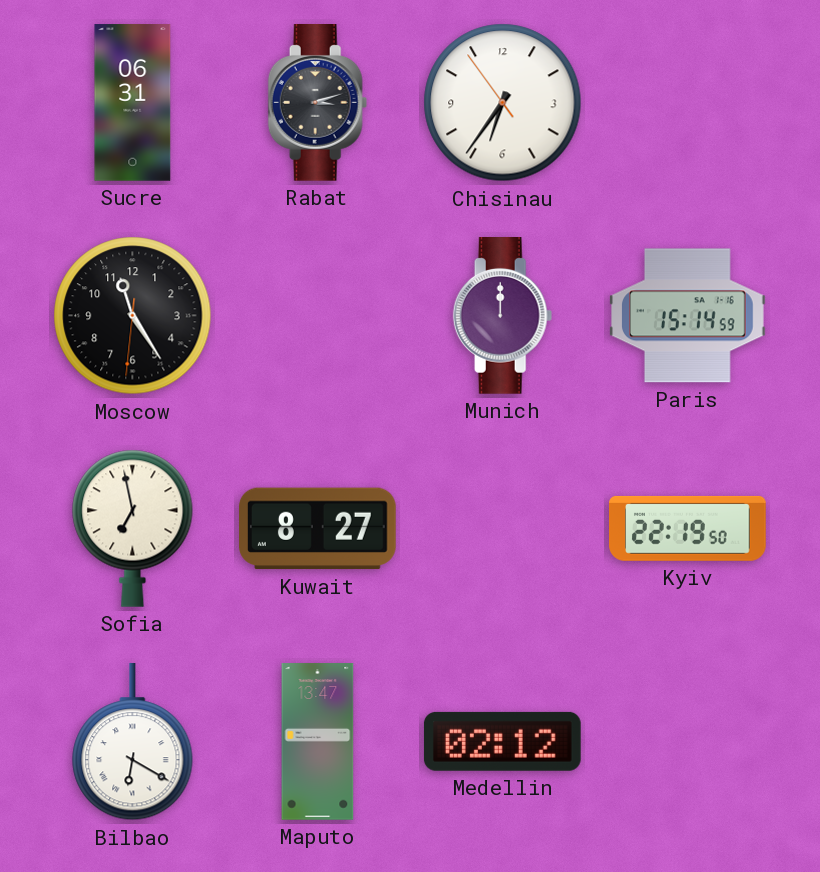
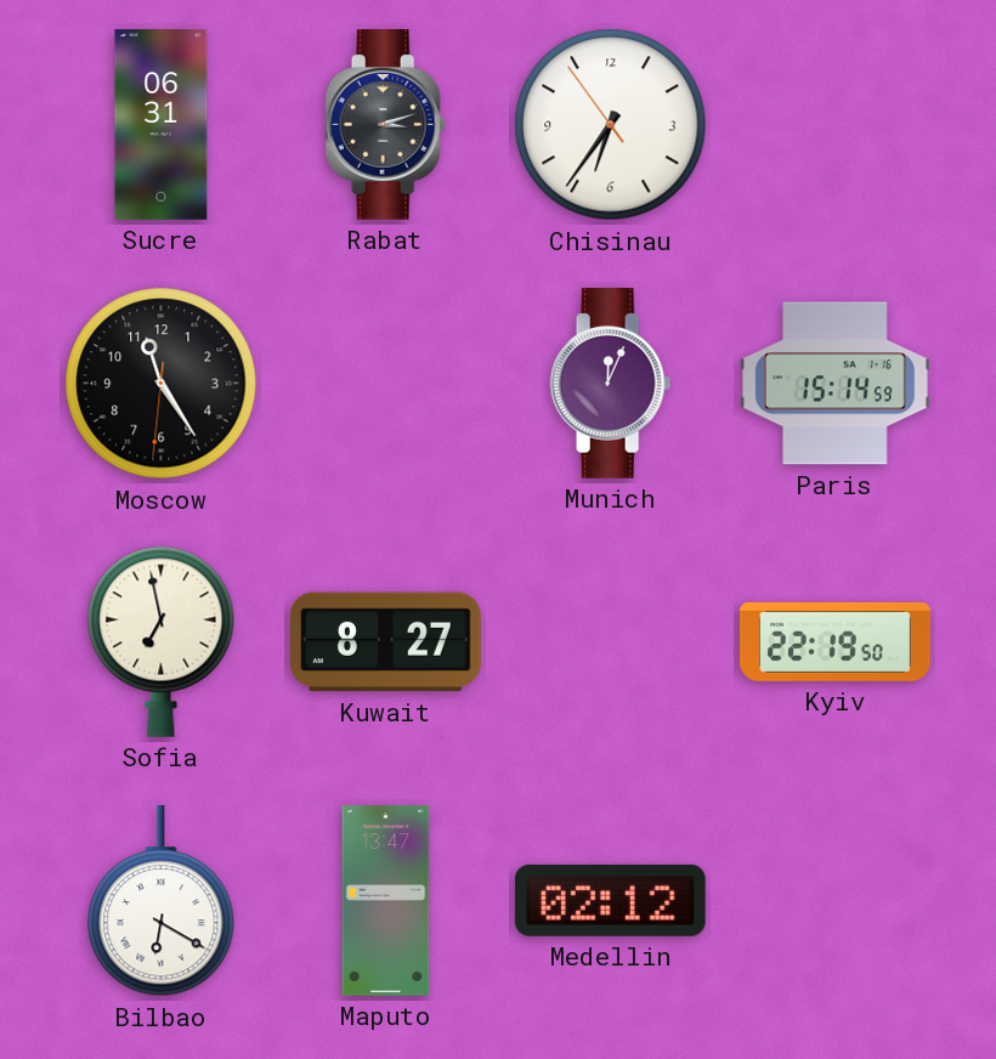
Munich: 12:00 -> 12:04 (611, 384)
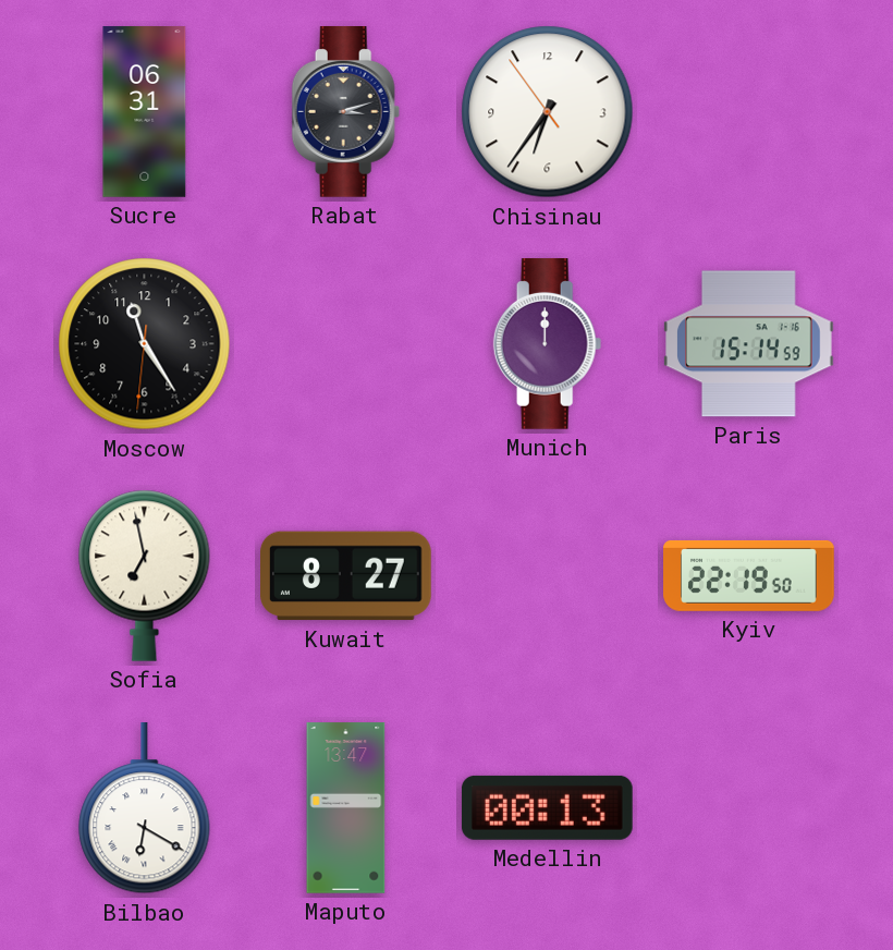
Munich: 12:04 -> 12:00 (548, 344)
Medellin: 02:12 -> 00:13 (547, 807)
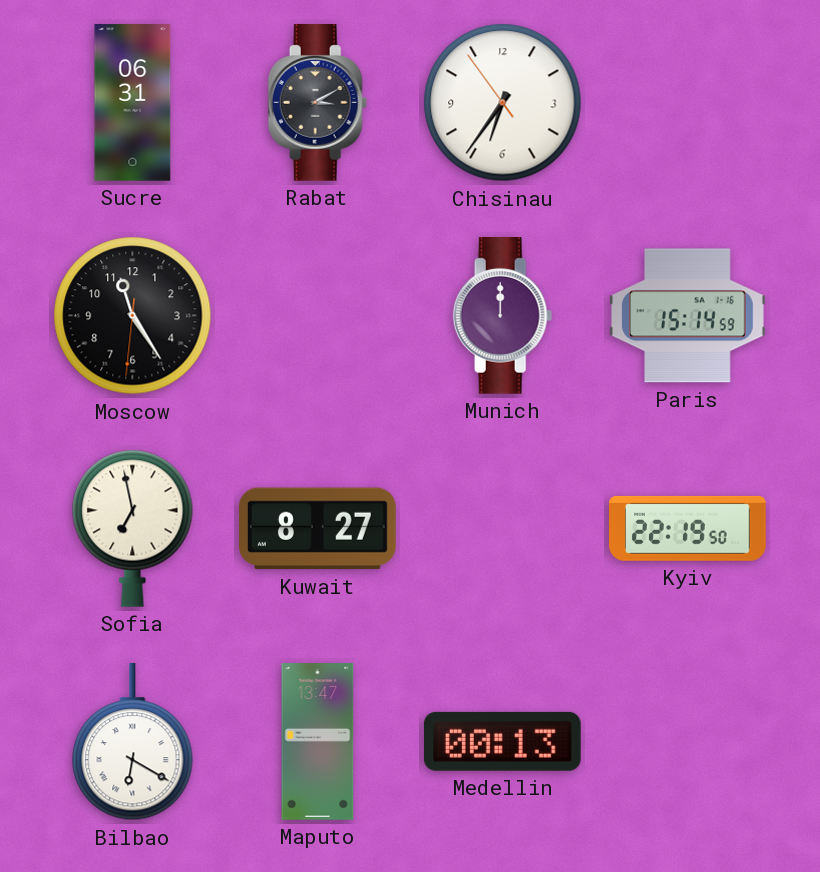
Rabat: 3:12 -> 3:10 (318, 103)
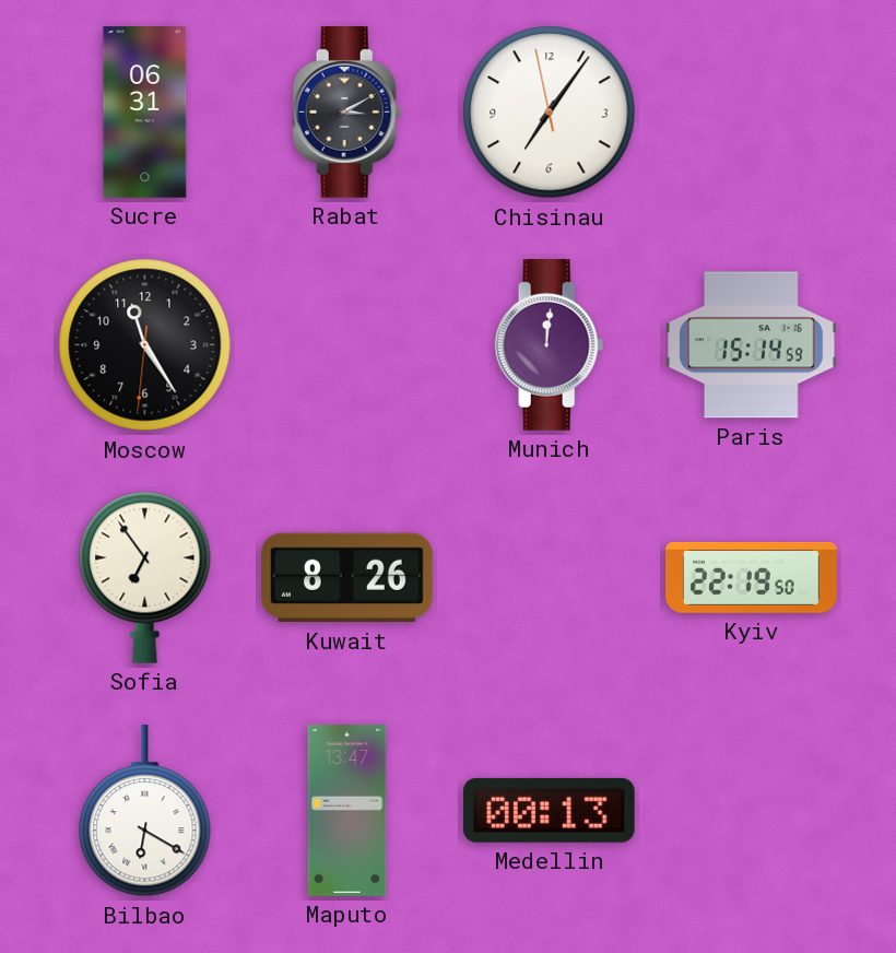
Chisinau: 6:35 -> 7:05 (550, 113)
Munich: 12:00 -> 12:01 (550, 345)
Sofia: 6:58 -> 6:54 (145, 577)
Kuwait: 8:27 -> 8:26 (347, 578)
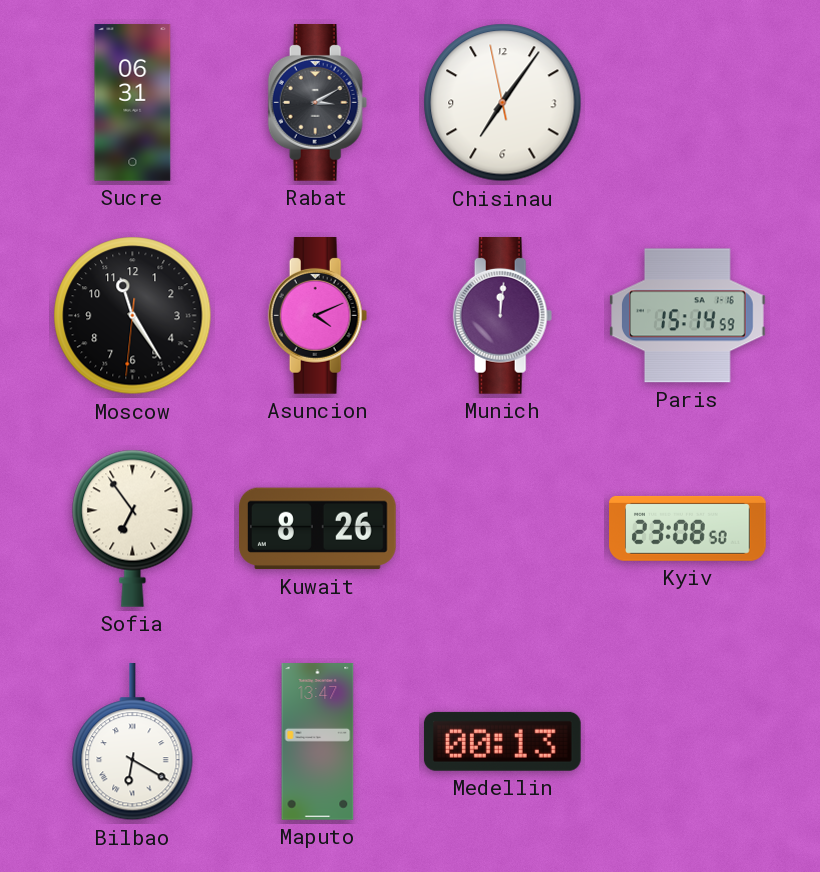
Asuncion: none -> 4:11 (318, 316)
Kyiv: 22:19 -> 23:08 (688, 528)
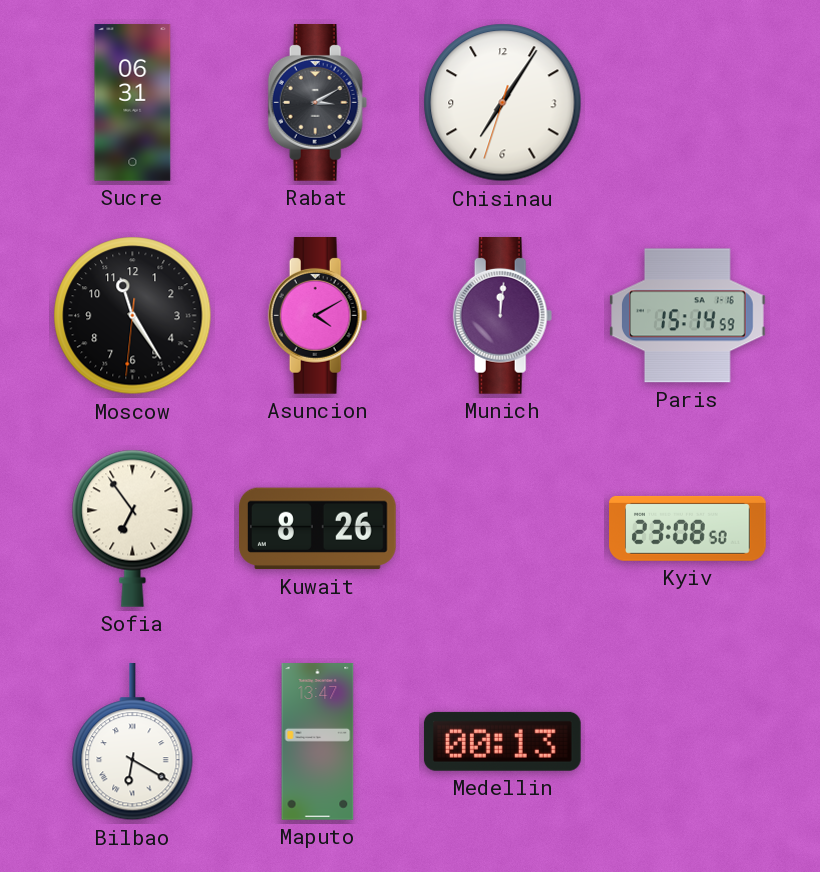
Chisinau: 7:05:58 -> 7:05:33 (503, 103)
Asuncion: 4:11 -> 4:10 (318, 316)
